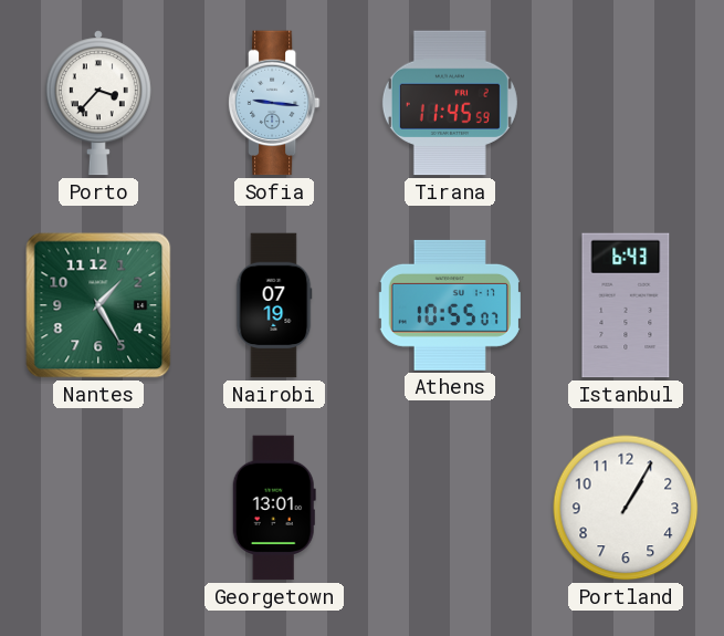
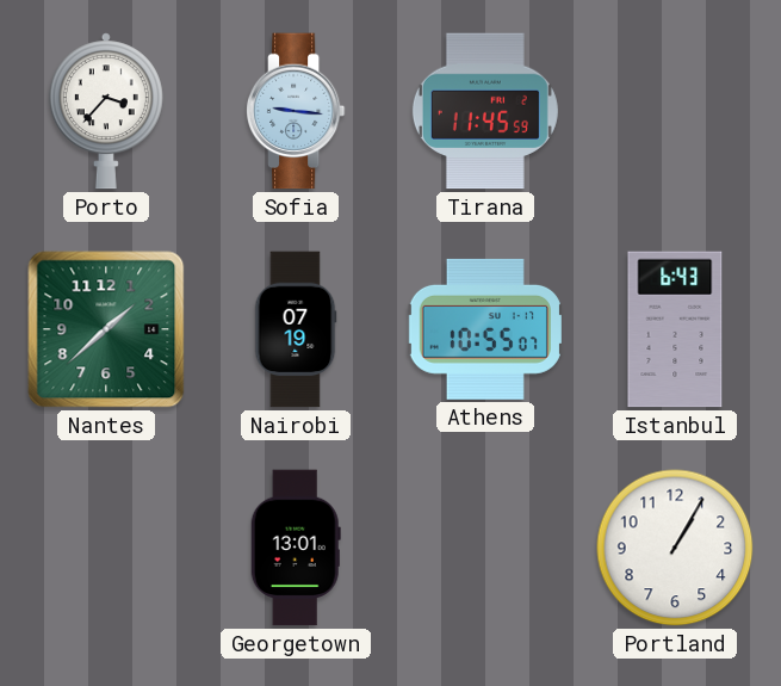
Nantes: 1:25 -> 1:38 (106, 329)
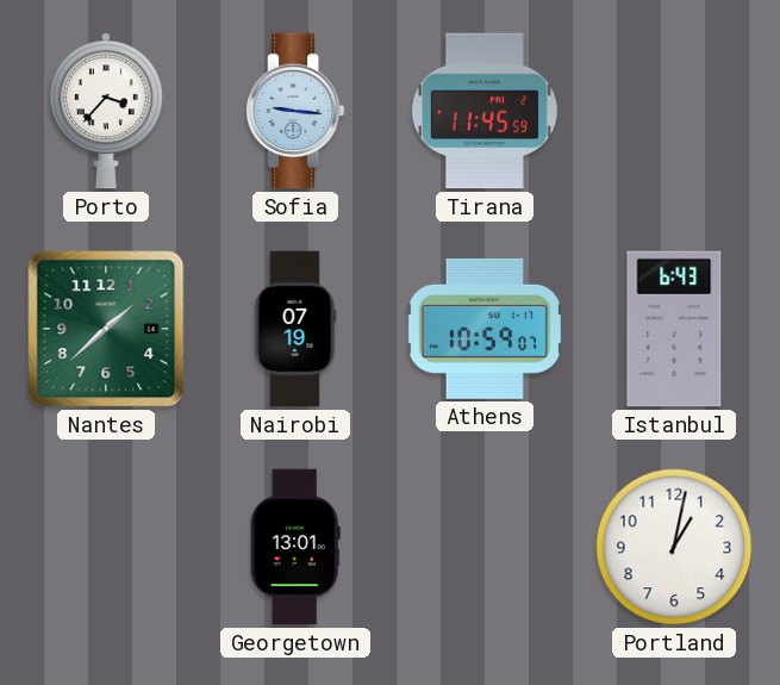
Athens: 10:55 -> 10:59 (485, 329)
Portland: 1:05 -> 1:02 (674, 547)
